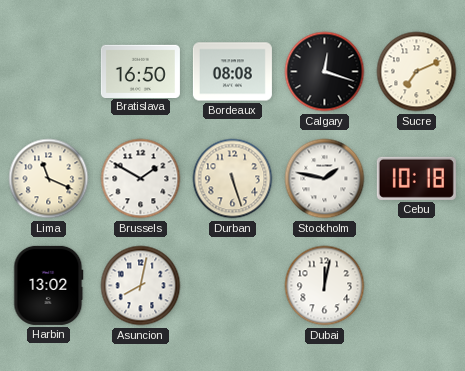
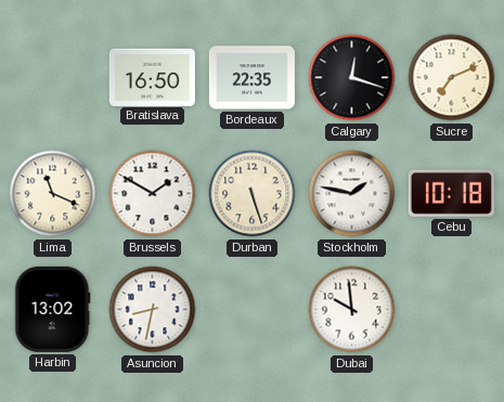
Bordeaux: 08:08 -> 22:35 (251, 78)
Asuncion: 8:02 -> 8:32 (153, 310)
Dubai: 12:02 -> 9:59 (352, 310)
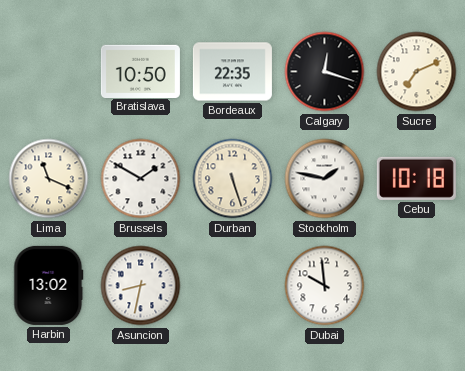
Bratislava: 16:50 -> 10:50 (140, 71)
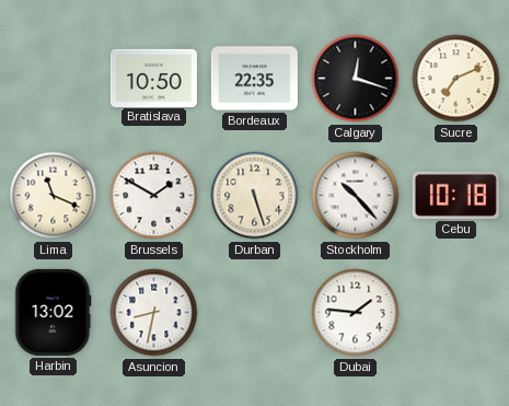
Stockholm: 1:47 -> 10:23 (356, 196)
Dubai: 9:59 -> 1:46 (356, 313)
